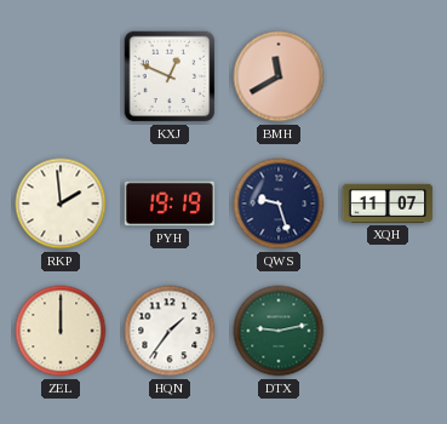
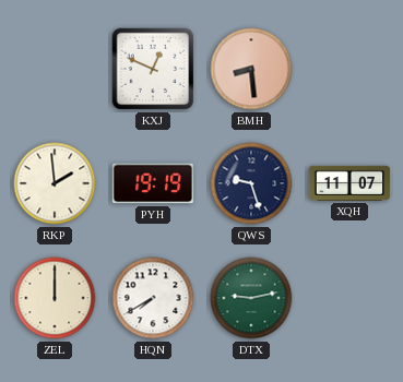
BMH: 11:40 -> 8:29 (251, 69)
HQN: 1:36 -> 7:40 (153, 298)
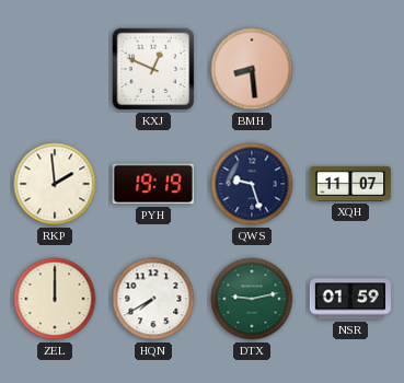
NSR: none -> 01:59 (349, 299)
